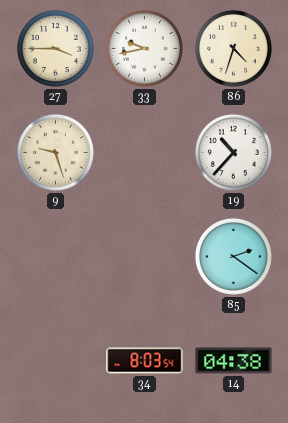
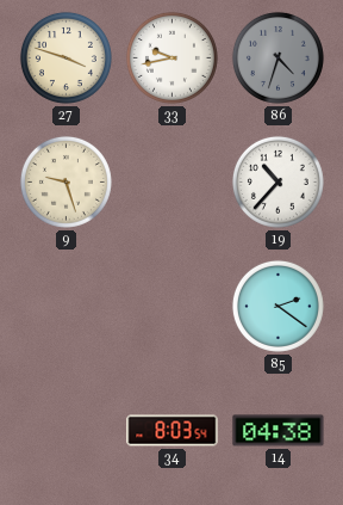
27: 3:45 -> 3:48 (66, 57)
86 dial: cream -> grey (277, 57)
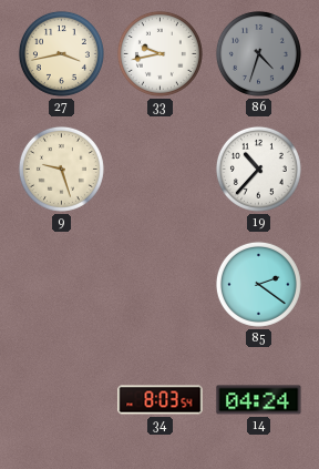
27: 3:48 -> 3:43 (61, 53)
14: 04:38 -> 04:24 (259, 400)
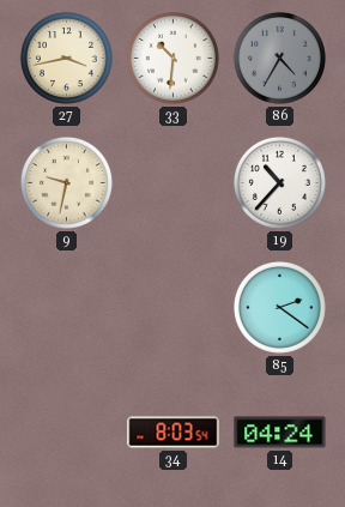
33: 9:43 -> 10:31 (172, 58)
86: 4:33 -> 4:35 (279, 58)
9: 9:27 -> 9:32 (66, 182)
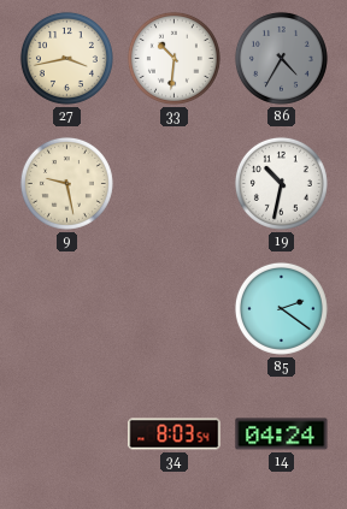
9: 9:32 -> 9:28 (66, 183)
19: 10:37 -> 10:32 (281, 183)
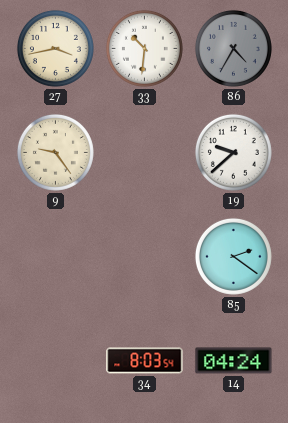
9: 9:28 -> 9:24 (55, 152)
19: 10:32 -> 9:38 (233, 152)
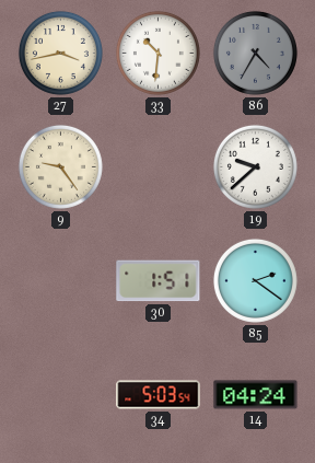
30: none -> 1:51 (159, 281)
34: 8:03 -> 5:03 (159, 395)
